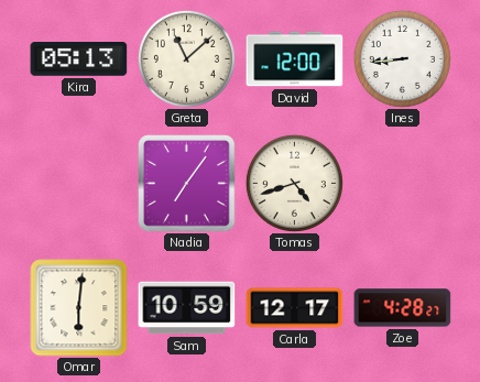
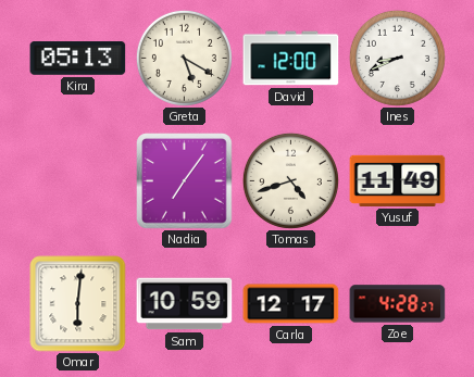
Greta: 11:08 -> 5:20 (184, 58)
Ines: 8:44 -> 8:41 (397, 58)
Yusuf: none -> 11:49 (398, 180)
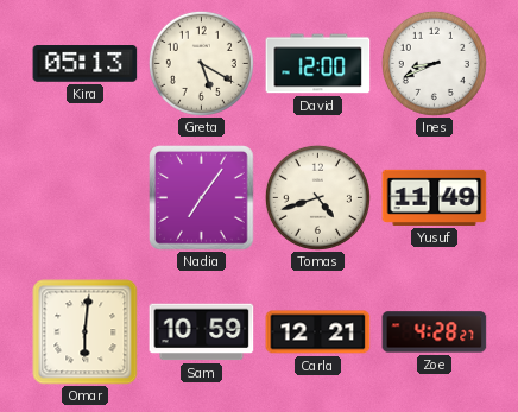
Carla: 12:17 -> 12:21 (318, 332)
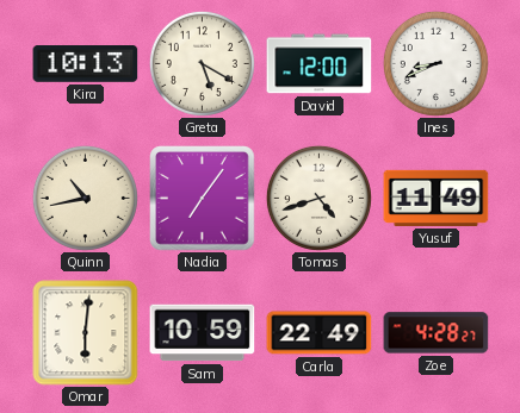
Kira: 05:13 -> 10:13 (86, 64)
Quinn: none -> 10:43 (85, 198)
Carla: 12:21 -> 22:49 (320, 333)
